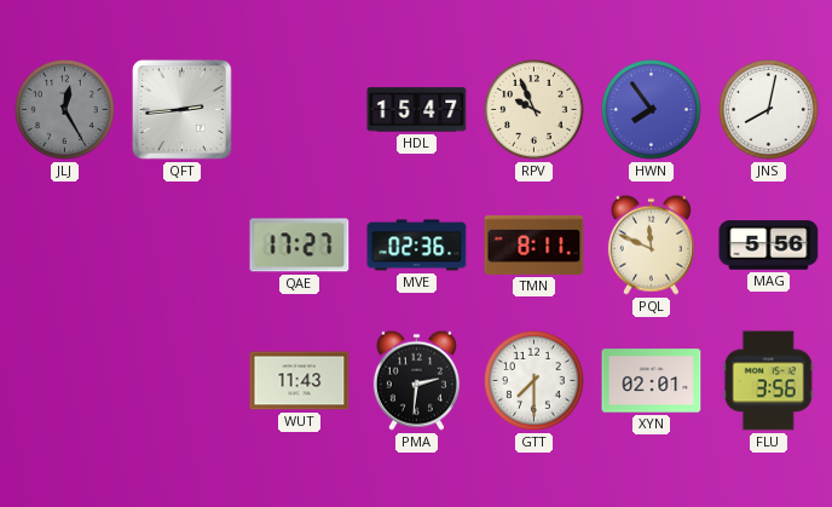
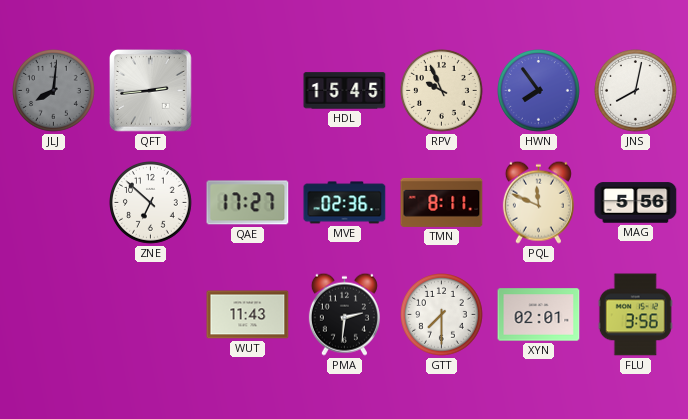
JLJ: 12:25 -> 8:01 (54, 91)
HDL: 15:47 -> 15:45 (345, 91)
ZNE: none -> 6:52 (151, 203)
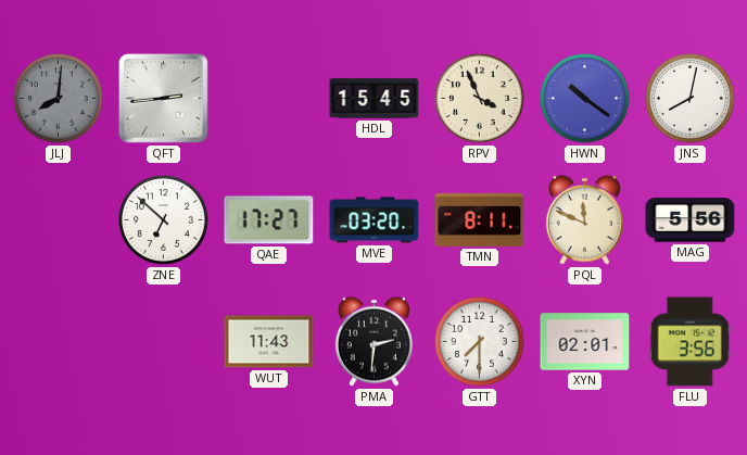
RPV: 9:56 -> 3:56 (480, 99)
HWN: 7:54 -> 10:21 (585, 99)
MVE: 02:36 -> 03:20 (375, 220)
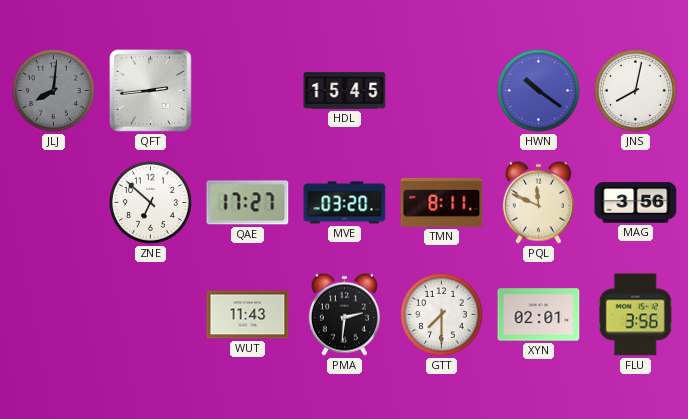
RPV: 3:56 -> none (480, 99)
MAG: 5:56 -> 3:56 (636, 203)
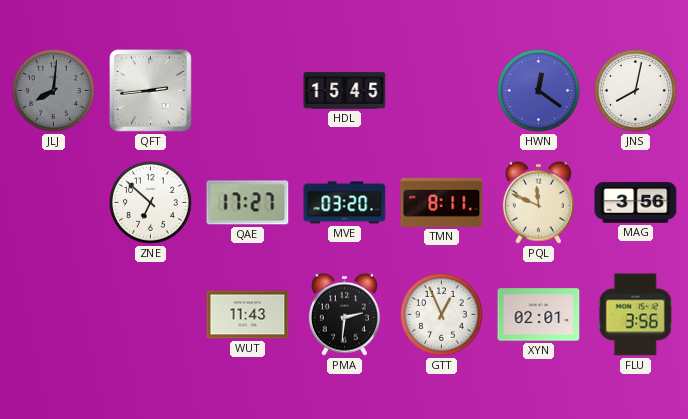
HWN: 10:21 -> 12:21 (539, 91)
GTT: 7:30 -> 12:56 (442, 315)
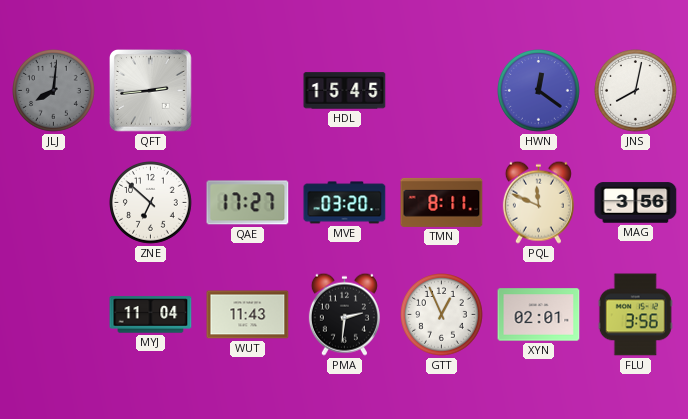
MYJ: none -> 11:04 (151, 315)
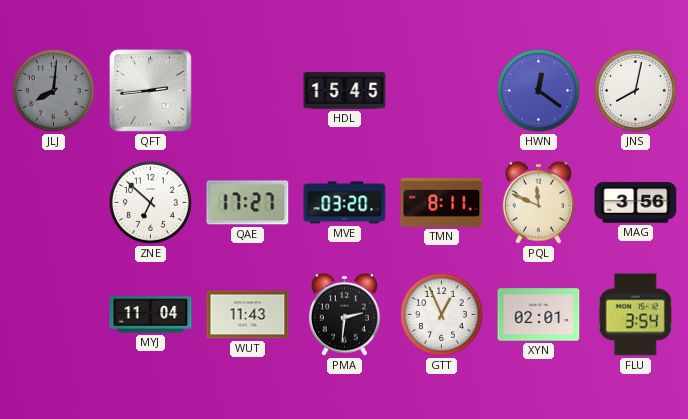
FLU: 3:56 -> 3:54 (635, 315)
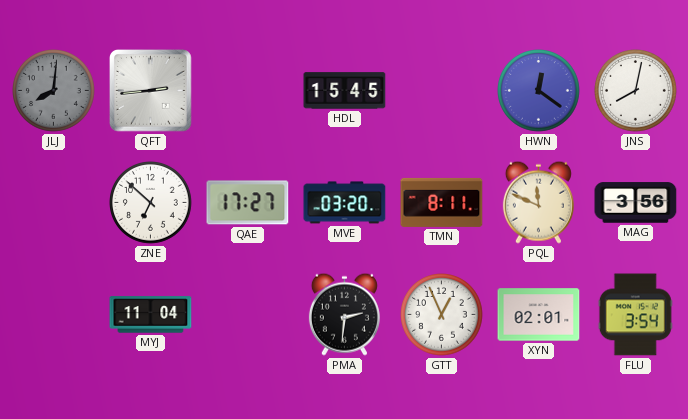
WUT: 11:43 -> none (248, 315)
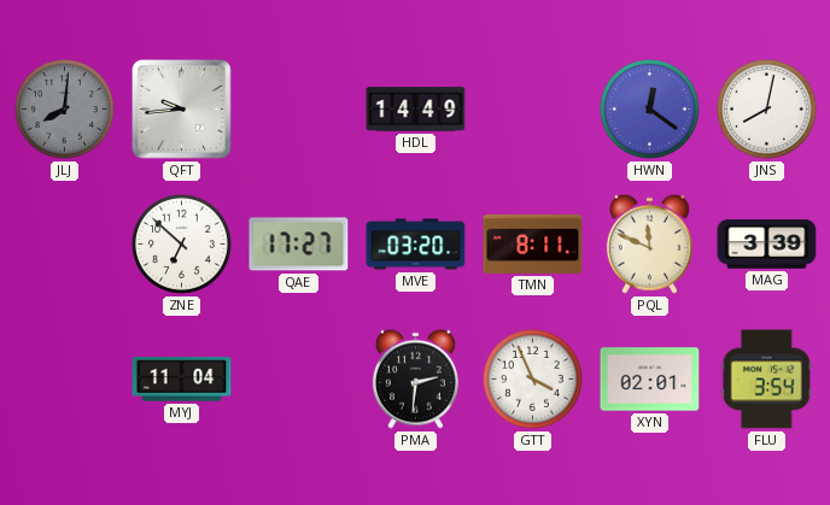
QFT: 2:44 -> 9:44 (182, 110)
HDL: 15:45 -> 14:49 (416, 110)
MAG: 3:56 -> 3:39 (767, 245)
GTT: 12:56 -> 3:56 (533, 380)
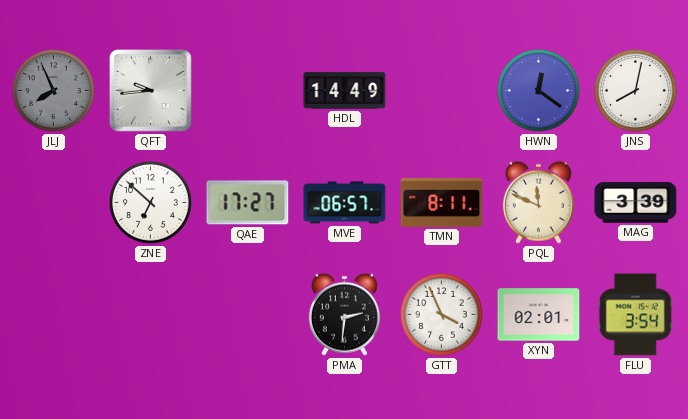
JLJ: 8:01 -> 7:56 (54, 91)
MVE: 03:20 -> 06:57 (345, 203)
MYJ: 11:04 -> none (182, 380)
